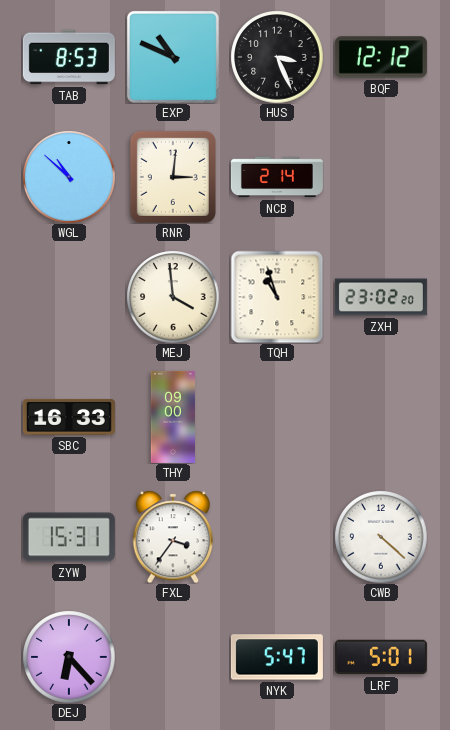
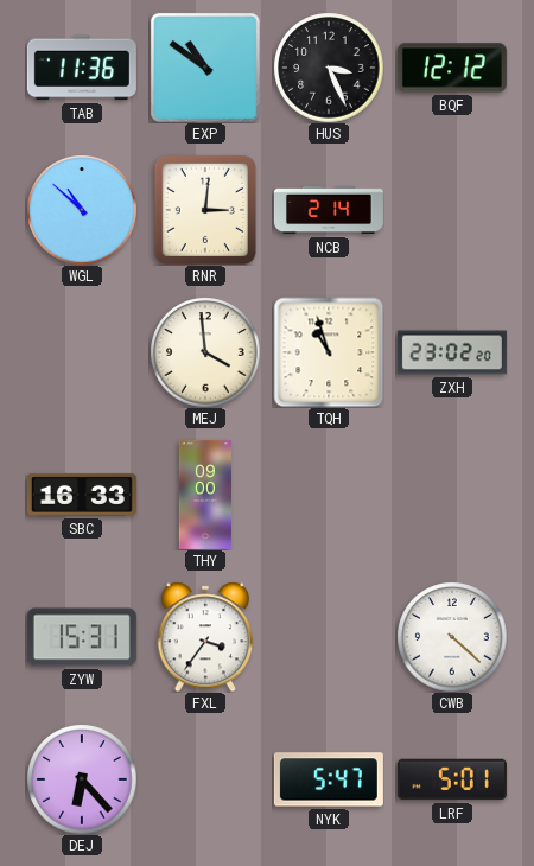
TAB: 8:53 -> 11:36 (82, 68)
EXP: 10:49 -> 10:51 (205, 68)
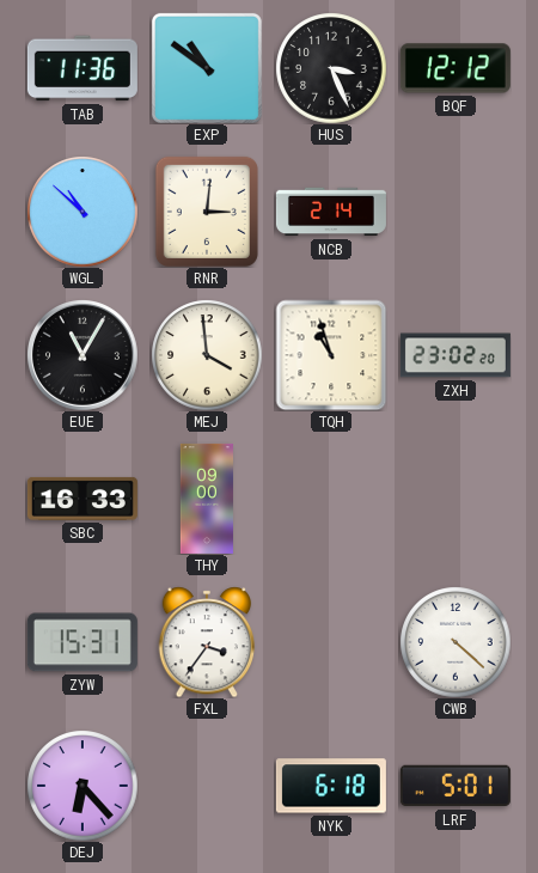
EUE: none -> 11:05 (82, 355)
NYK: 5:47 -> 6:18 (331, 786)
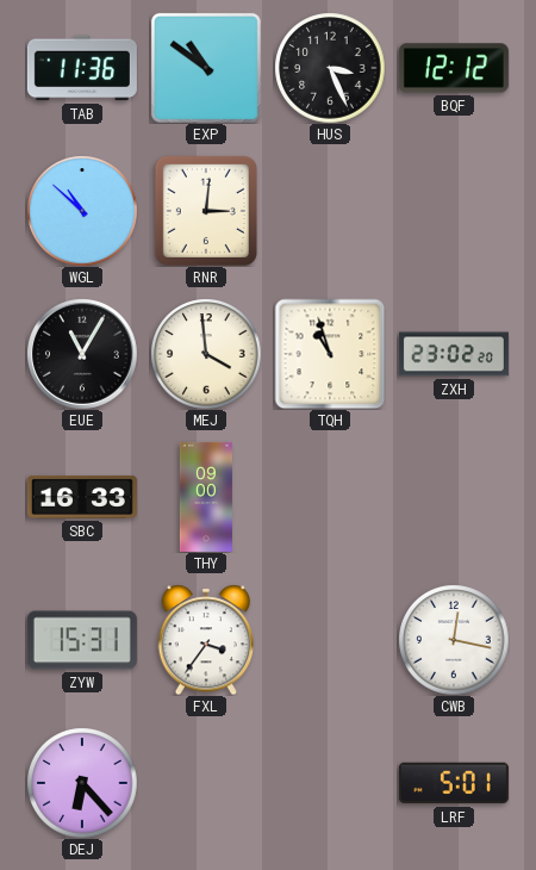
NCB: 2:14 -> none (331, 212)
CWB: 4:22 -> 12:17 (454, 640)
NYK: 6:18 -> none (331, 786)
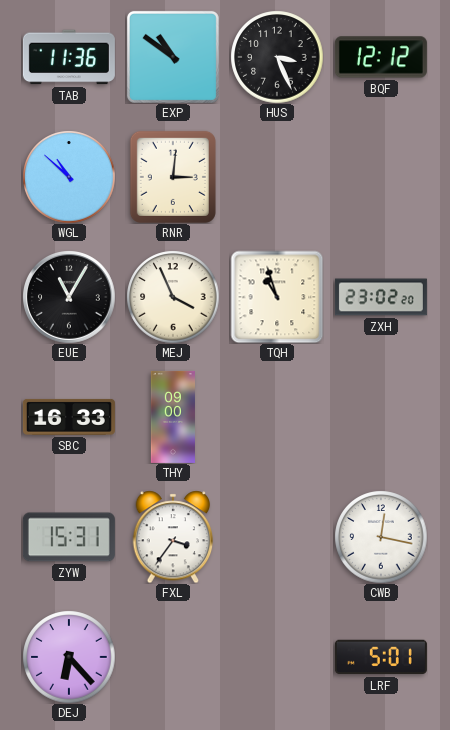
MEJ: 3:59 -> 3:56 (173, 297)
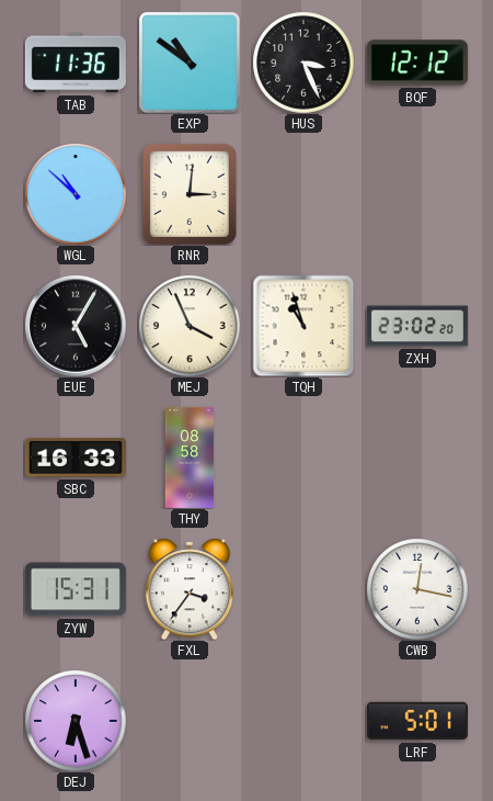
EUE: 11:05 -> 5:05 (76, 326)
THY: 09:00 -> 08:58 (190, 458)
DEJ: 6:23 -> 6:27 (76, 721)
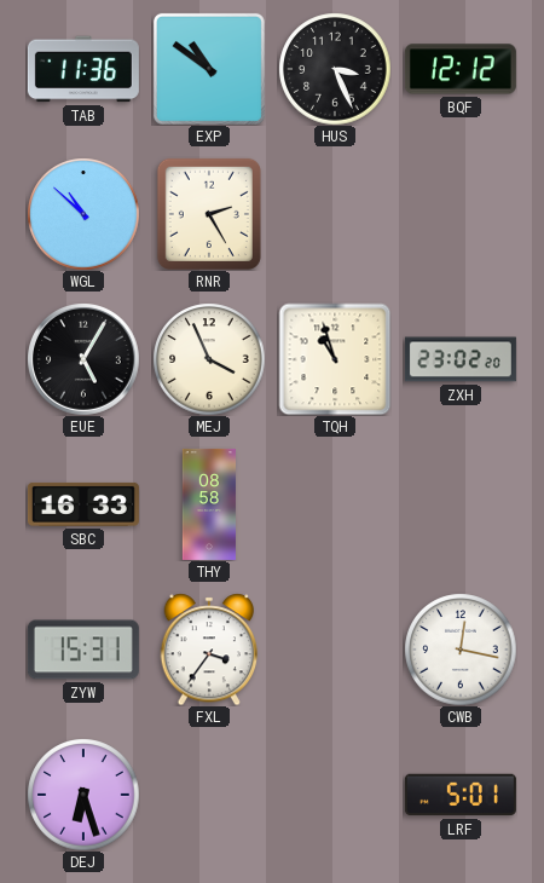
RNR: 3:01 -> 2:25 (209, 214)
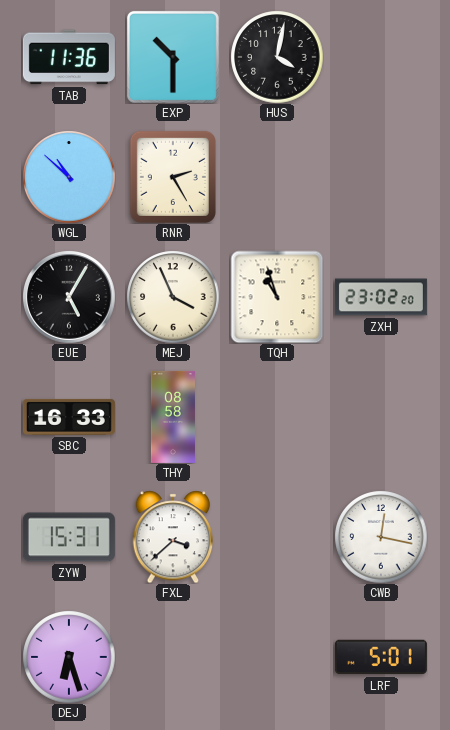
EXP: 10:51 -> 10:30 (173, 57)
HUS: 3:26 -> 4:02 (277, 57)
BQF: 12:12 -> none (461, 69)
FXL: 3:36 -> 3:38 (173, 537)
